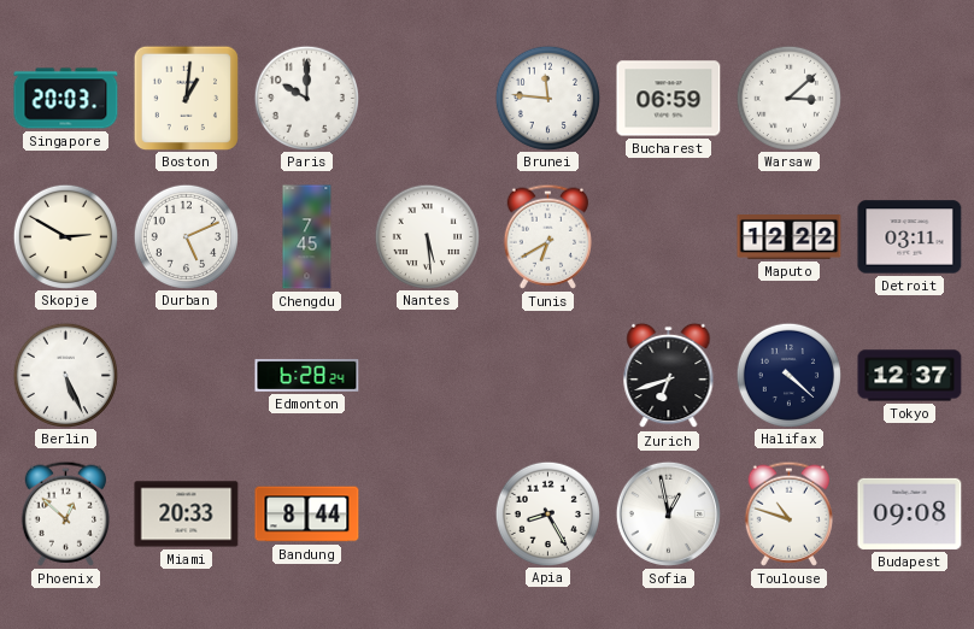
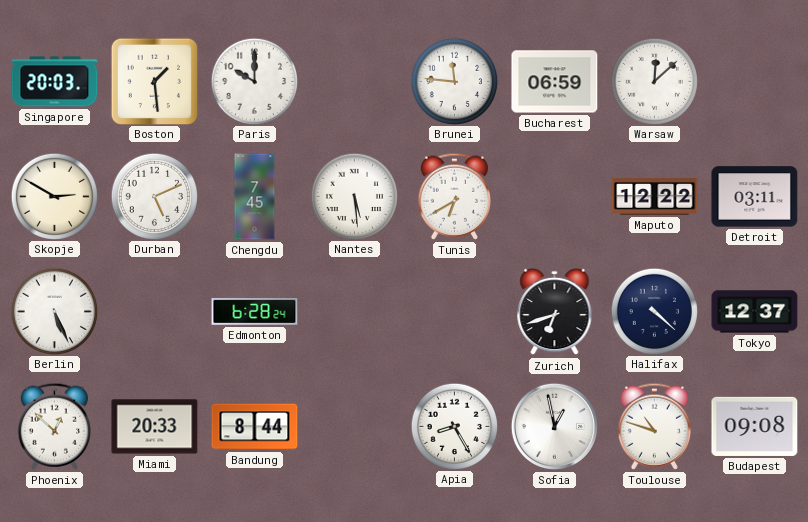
Boston: 1:01 -> 1:29 (154, 81)
Warsaw: 3:08 -> 12:08 (654, 81)
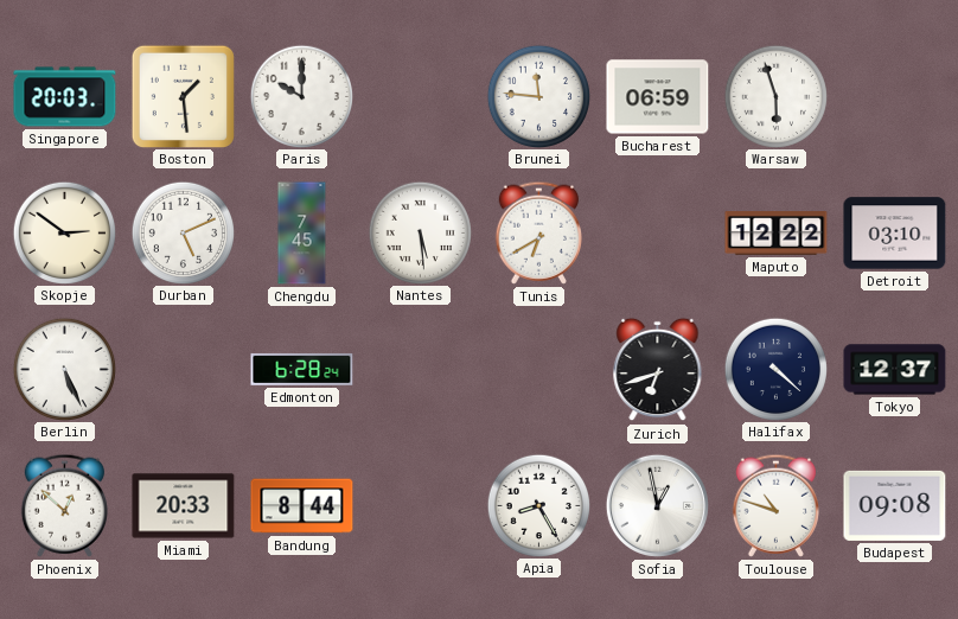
Warsaw: 12:08 -> 5:57 (775, 96)
Skopje: 2:50 -> 2:51 (64, 232)
Detroit: 03:11 -> 03:10 (895, 234)
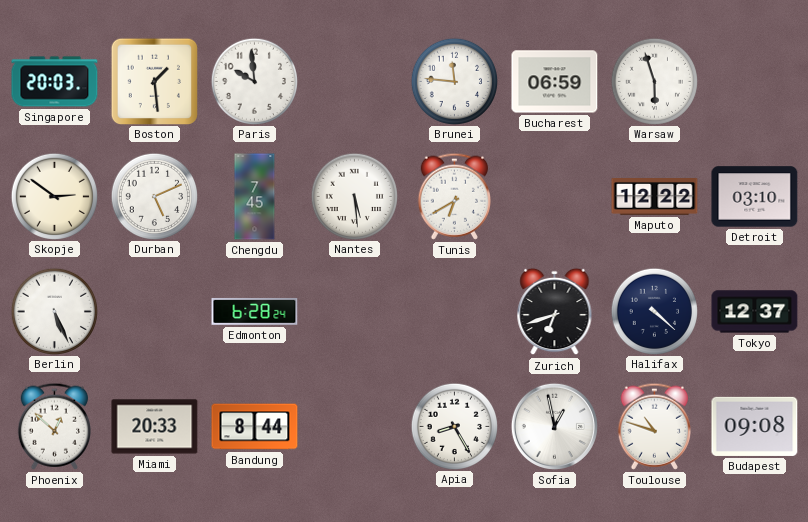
Paris: 10:00 -> 9:59 (254, 81)
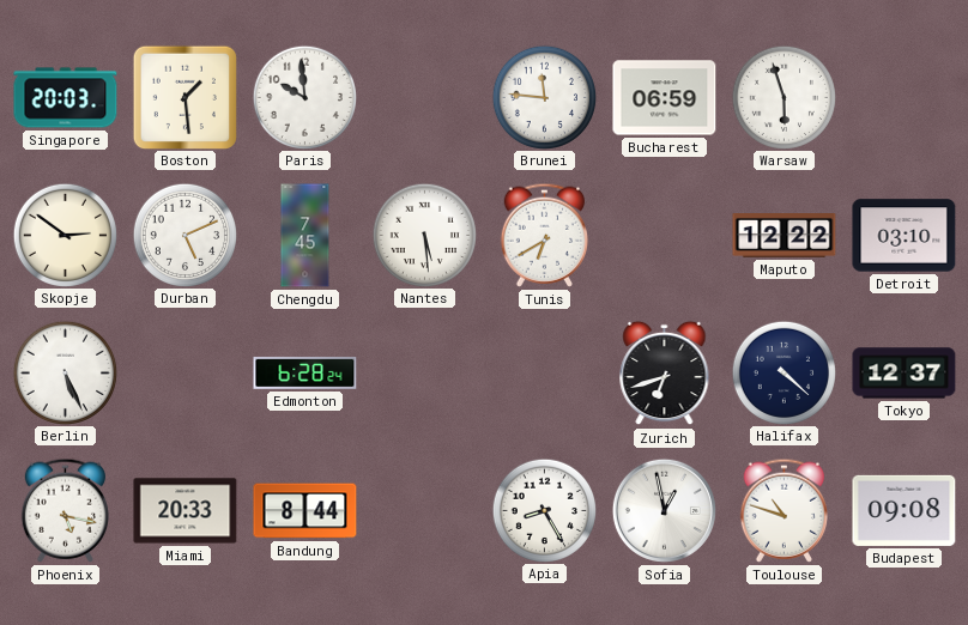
Phoenix: 12:52 -> 5:17 (65, 510)
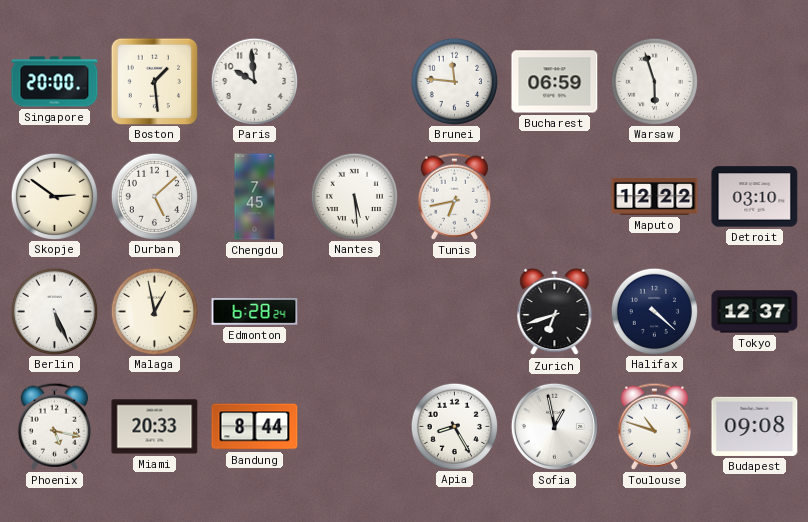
Singapore: 20:03 -> 20:00 (55, 82)
Durban: 5:11 -> 5:08 (154, 196)
Tunis: 6:40 -> 6:43 (454, 196)
Malaga: none -> 12:58 (154, 311)
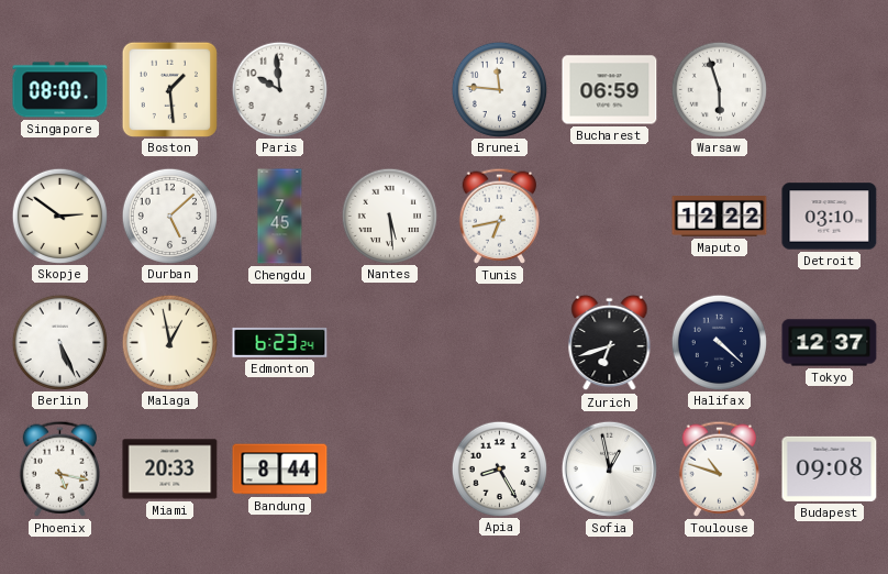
Singapore: 20:00 -> 08:00 (60, 90)
Edmonton: 6:28 -> 6:23 (280, 342)
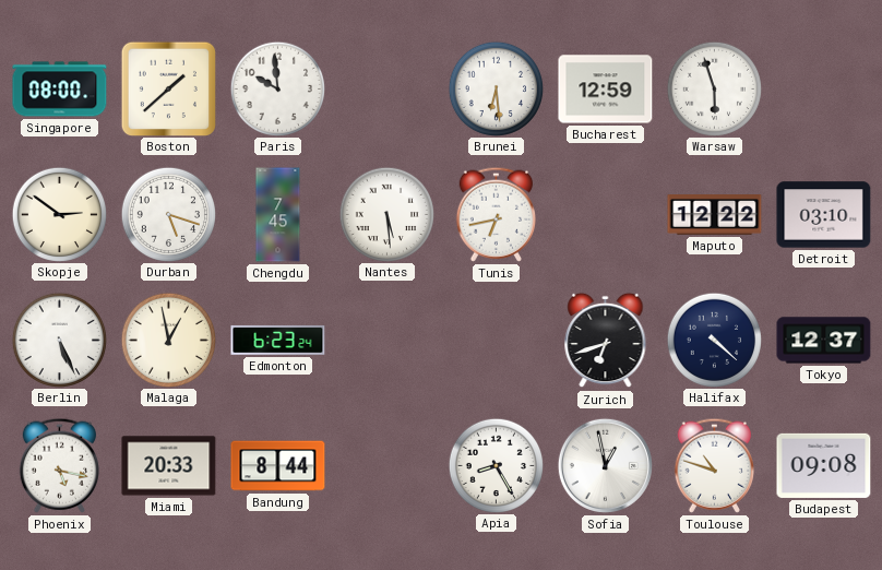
Boston: 1:29 -> 1:38 (168, 88)
Brunei: 11:46 -> 6:29 (496, 88)
Bucharest: 06:59 -> 12:59 (606, 90)
Durban: 5:08 -> 5:18 (168, 214)
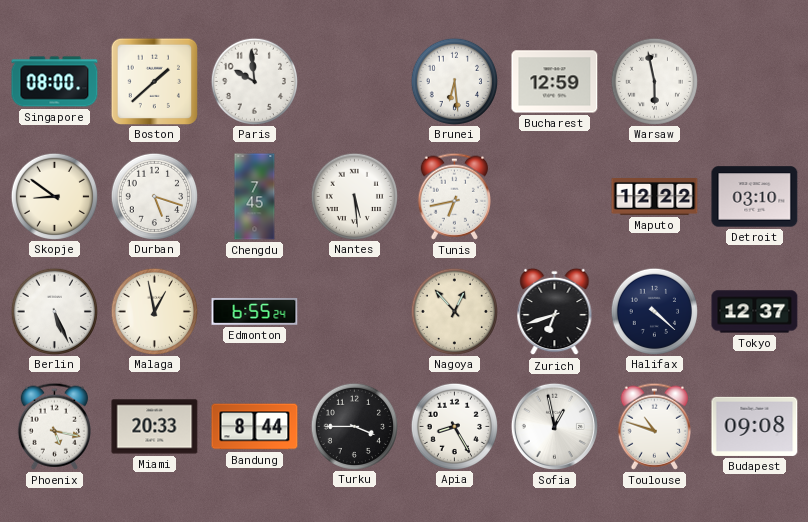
Warsaw: 5:57 -> 5:58 (654, 81)
Skopje: 2:51 -> 8:51 (54, 196)
Edmonton: 6:23 -> 6:55 (255, 311)
Nagoya: none -> 12:53 (454, 311)
Turku: none -> 3:45 (354, 426)
